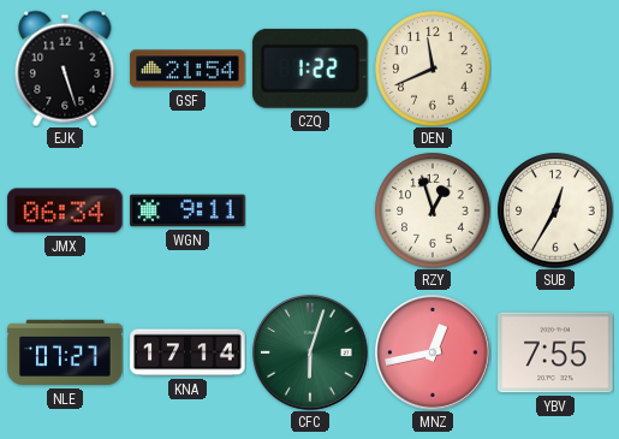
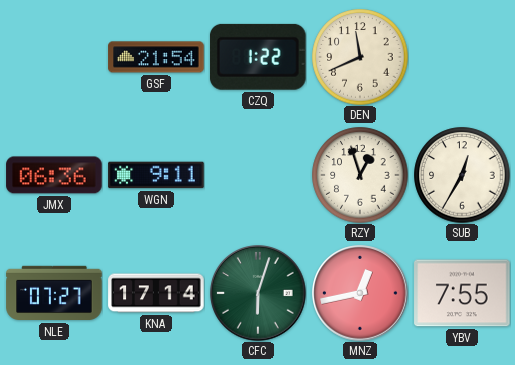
EJK: 5:27 -> none (65, 69)
JMX: 06:34 -> 06:36 (54, 175)
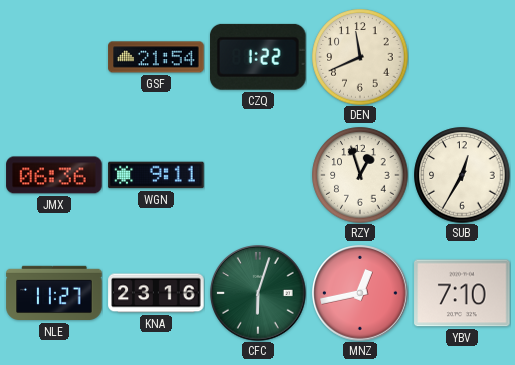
NLE: 07:27 -> 11:27 (54, 293)
KNA: 17:14 -> 23:16 (156, 293)
YBV: 7:55 -> 7:10 (462, 293)
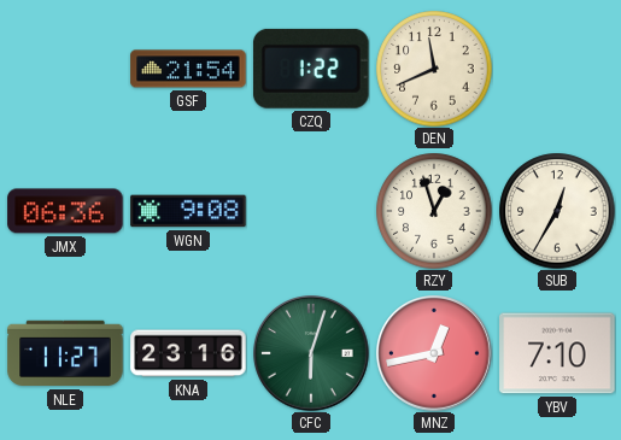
WGN: 9:11 -> 9:08 (188, 211)
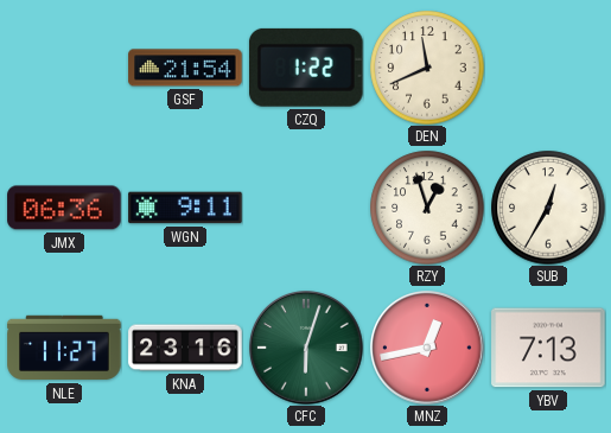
WGN: 9:08 -> 9:11 (185, 208)
YBV: 7:10 -> 7:13 (548, 348)
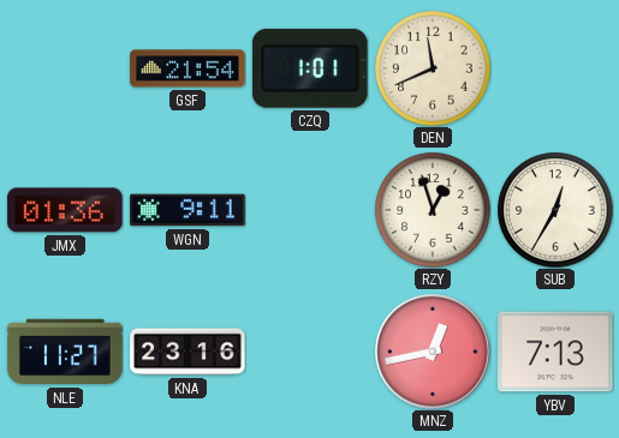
CZQ: 1:22 -> 1:01 (310, 68)
JMX: 06:36 -> 01:36 (65, 210)
CFC: 6:03 -> none (306, 348)
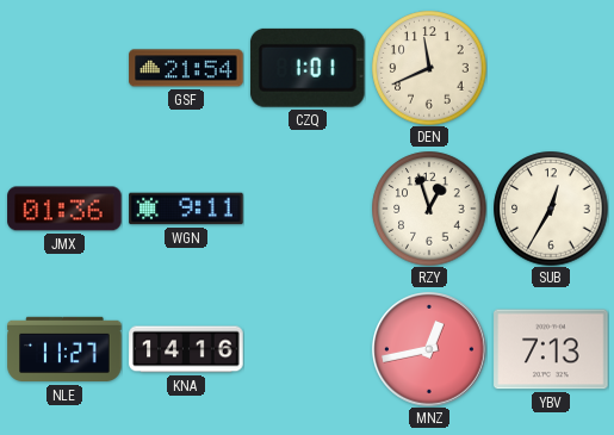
KNA: 23:16 -> 14:16 (186, 349)
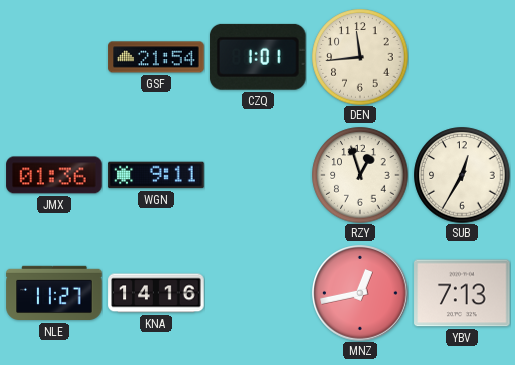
DEN: 11:41 -> 11:44 (360, 57)
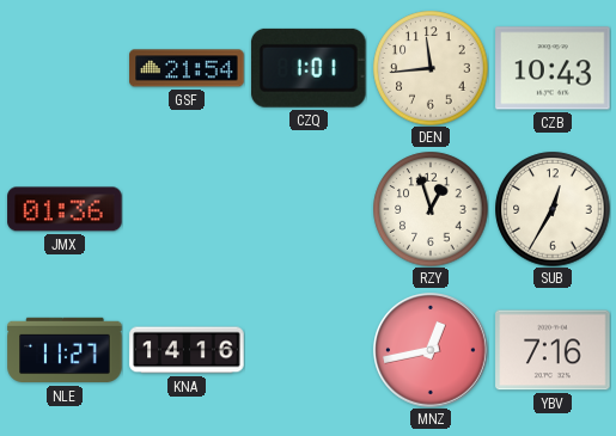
CZB: none -> 10:43 (553, 68)
WGN: 9:11 -> none (156, 175)
YBV: 7:13 -> 7:16 (553, 350)
